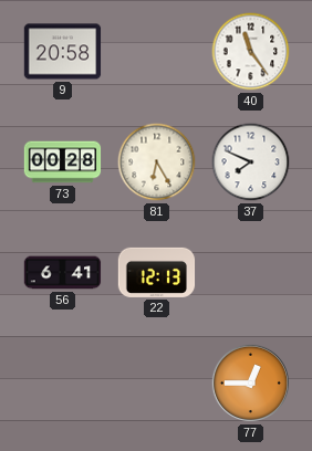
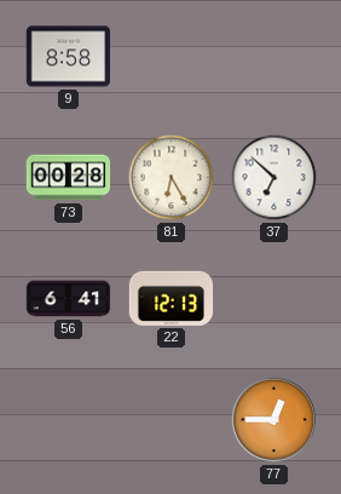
9: 20:58 -> 8:58 (69, 57)
40: 11:24 -> none (251, 52)
37: 7:49 -> 6:52 (274, 178)
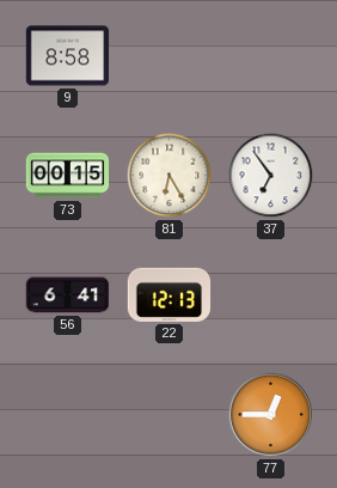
73: 00:28 -> 00:15 (68, 176)
37: 6:52 -> 6:54 (271, 176)
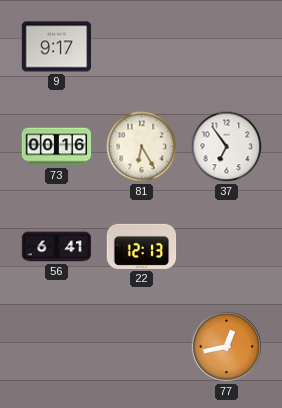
9: 8:58 -> 9:17 (57, 47)
73: 00:15 -> 00:16 (57, 147)
77: 12:45 -> 12:43 (226, 346)
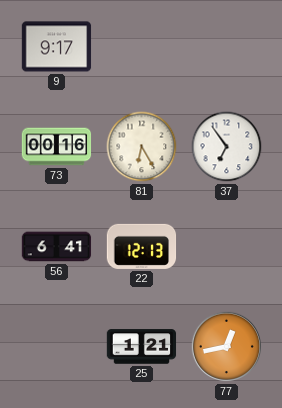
25: none -> 1:21 (142, 347)
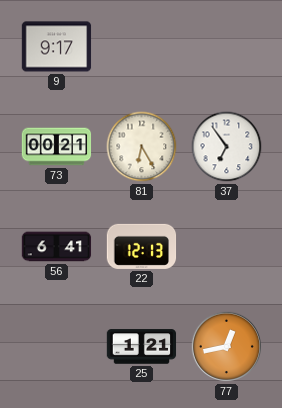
73: 00:16 -> 00:21 (57, 147)
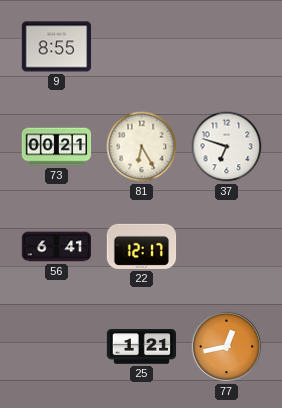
9: 9:17 -> 8:55 (57, 47)
37: 6:54 -> 6:48 (227, 147)
22: 12:13 -> 12:17 (142, 246)
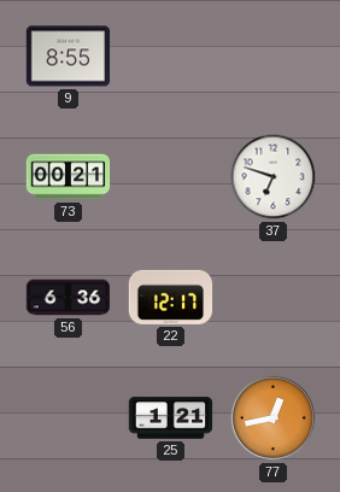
81: 6:25 -> none (142, 147)
56: 6:41 -> 6:36 (69, 298)
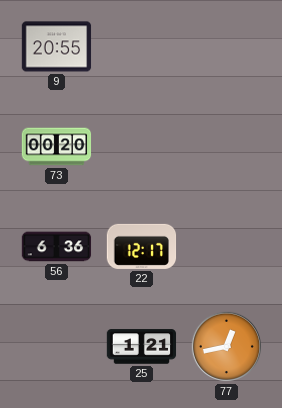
9: 8:55 -> 20:55 (57, 47)
73: 00:21 -> 00:20 (57, 147)
37: 6:48 -> none (274, 177)
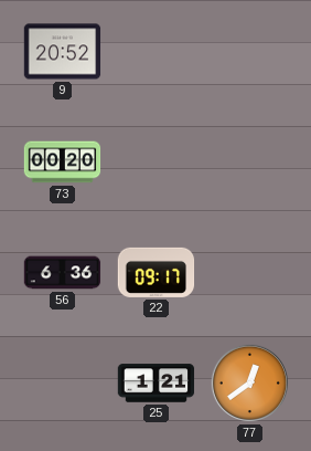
9: 20:55 -> 20:52 (63, 52)
22: 12:17 -> 09:17 (157, 272)
77: 12:43 -> 12:39 (249, 382)
